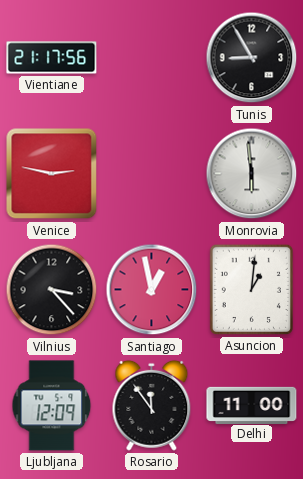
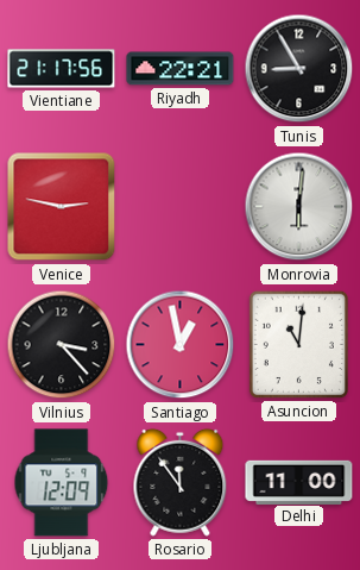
Riyadh: none -> 22:21 (181, 69)
Monrovia: 5:59 -> 6:01 (299, 207)
Asuncion: 1:01 -> 11:01 (298, 344)
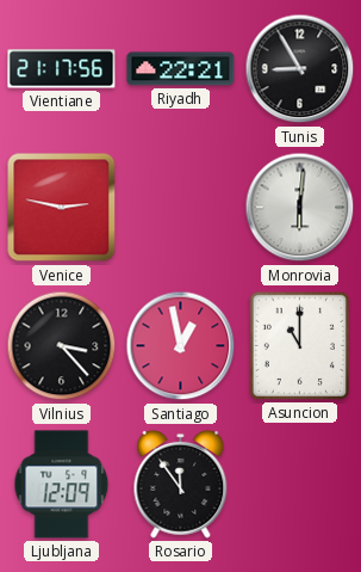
Asuncion: 11:01 -> 11:00 (299, 345)
Delhi: 11:00 -> none (299, 482)
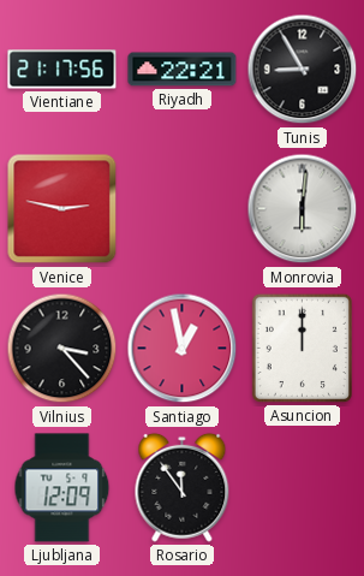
Asuncion: 11:00 -> 12:00 (302, 348)
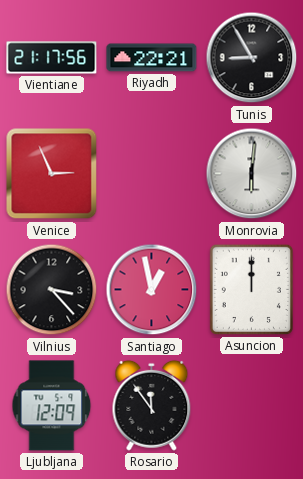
Venice: 2:47 -> 2:56 (52, 174)
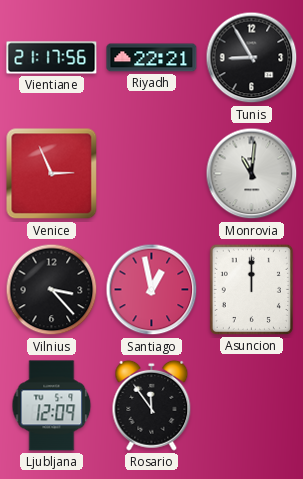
Monrovia: 6:01 -> 11:01 (252, 174)
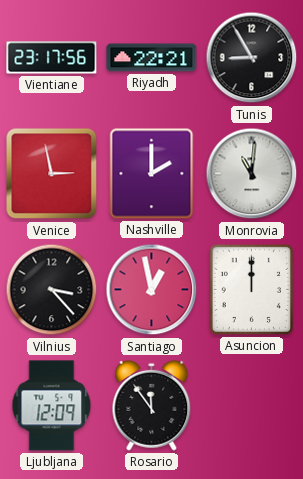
Vientiane: 21:17 -> 23:17 (52, 58)
Venice: 2:56 -> 2:58 (52, 174)
Nashville: none -> 2:00 (152, 174)
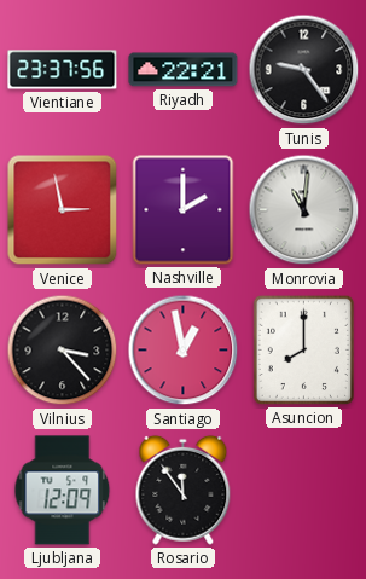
Vientiane: 23:17 -> 23:37 (63, 70)
Tunis: 8:55 -> 9:24 (304, 70)
Asuncion: 12:00 -> 8:00 (303, 349)
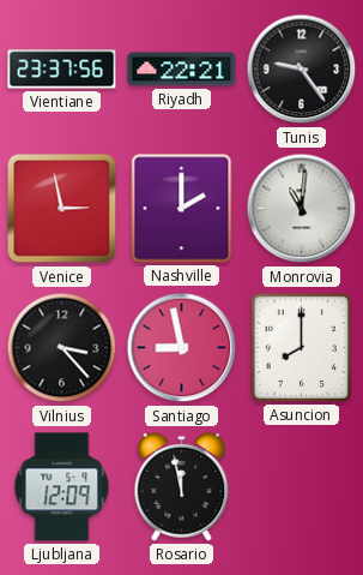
Santiago: 12:58 -> 8:58 (182, 348)
Rosario: 11:54 -> 11:58 (182, 486)
